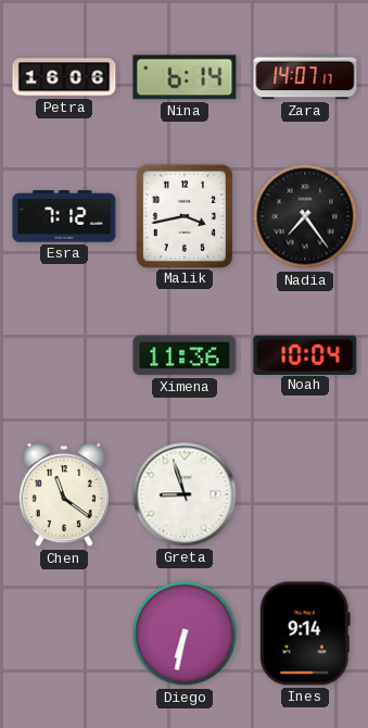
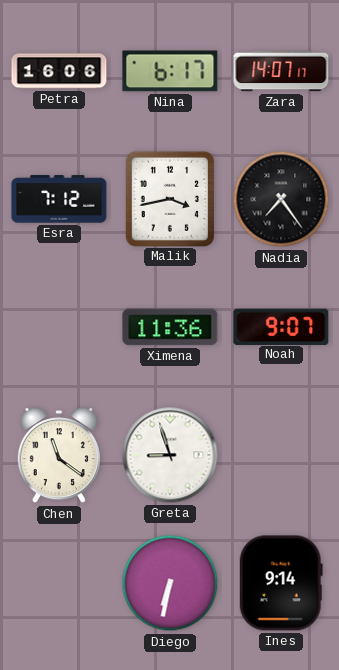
Nina: 6:14 -> 6:17 (170, 71)
Noah: 10:04 -> 9:07 (281, 326)
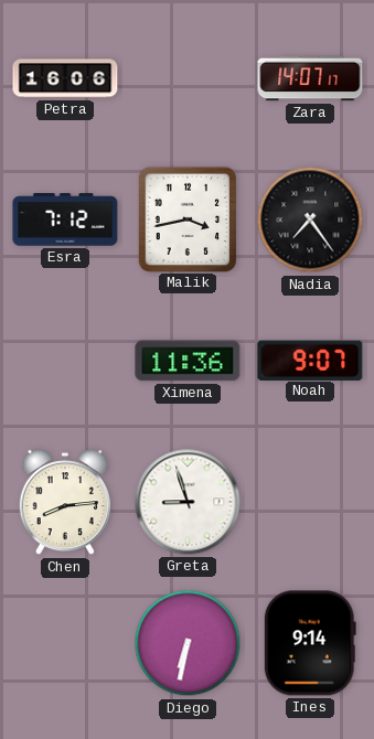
Nina: 6:17 -> none (170, 71)
Chen: 11:21 -> 8:14 (65, 503)
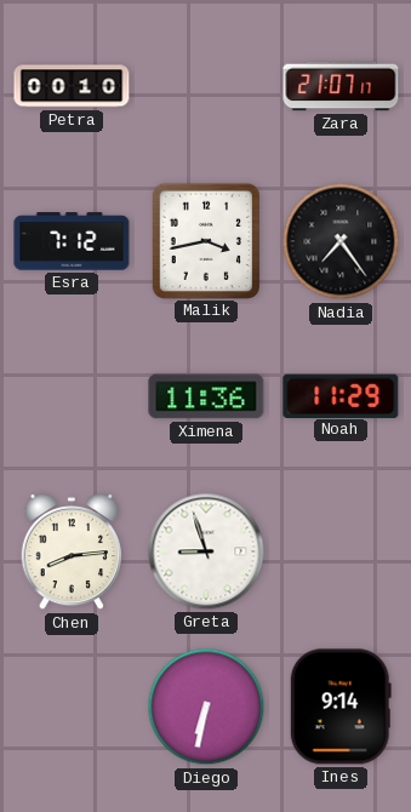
Petra: 16:06 -> 00:10 (72, 86)
Zara: 14:07 -> 21:07 (341, 86)
Noah: 9:07 -> 11:29 (341, 395)
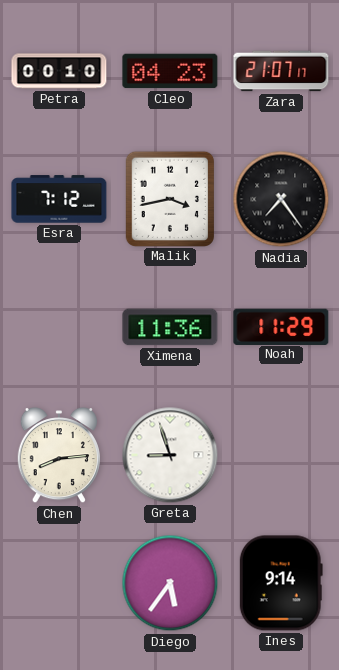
Cleo: none -> 04:23 (170, 71)
Diego: 6:32 -> 5:36 (170, 583)
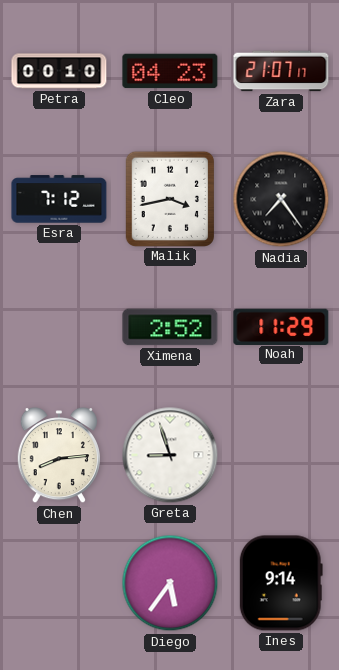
Ximena: 11:36 -> 2:52 (170, 327)
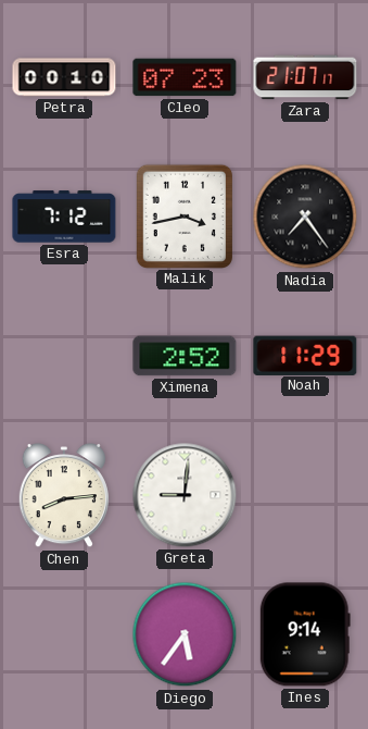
Cleo: 04:23 -> 07:23 (185, 77)
Greta: 8:57 -> 9:01 (185, 495)
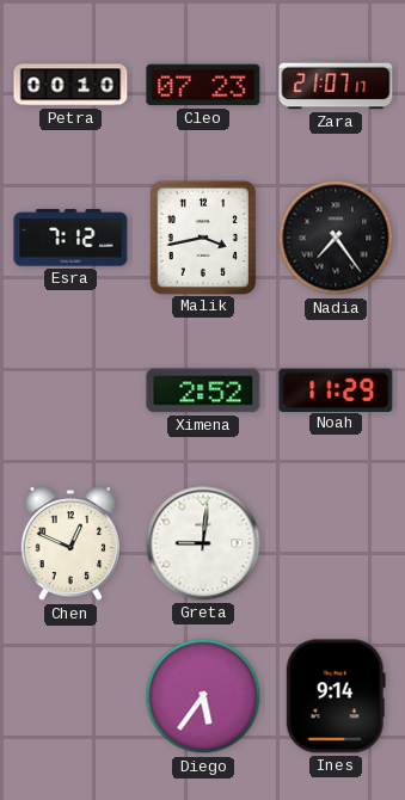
Chen: 8:14 -> 12:49 (70, 544)
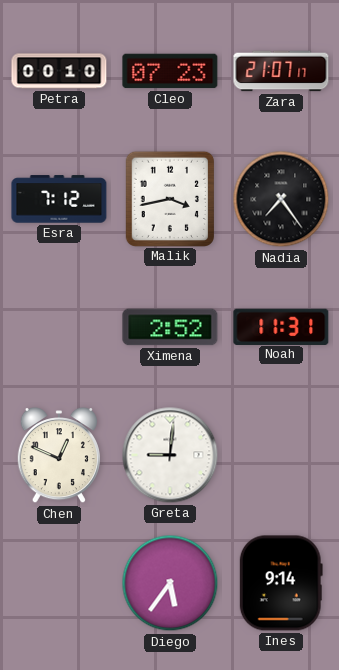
Noah: 11:29 -> 11:31 (281, 326)
